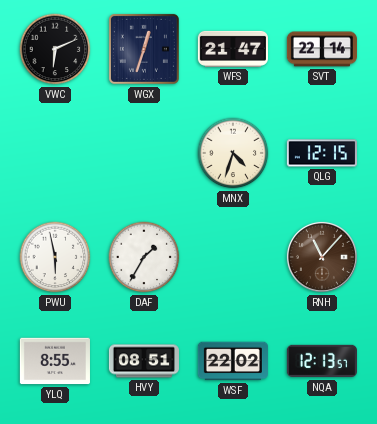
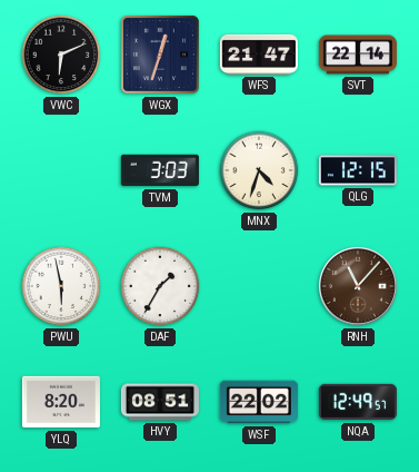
TVM: none -> 3:03 (160, 170)
YLQ: 8:55 -> 8:20 (61, 402)
NQA: 12:13 -> 12:49 (358, 402)
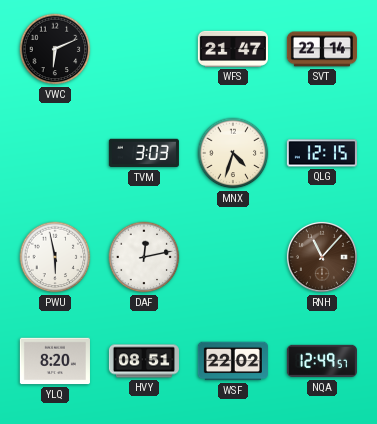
WGX: 12:33 -> none (160, 55)
DAF: 1:35 -> 12:13 (144, 257)
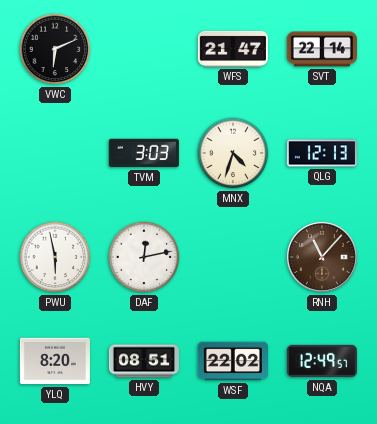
QLG: 12:15 -> 12:13 (322, 153)
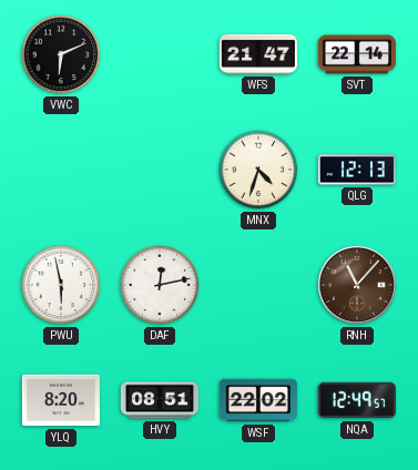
TVM: 3:03 -> none (144, 153)
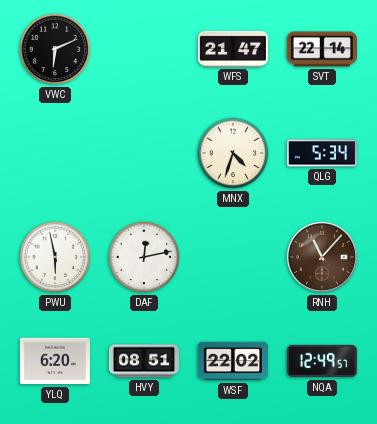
QLG: 12:13 -> 5:34 (322, 153)
YLQ: 8:20 -> 6:20 (55, 361)
